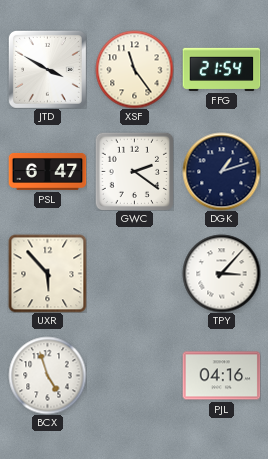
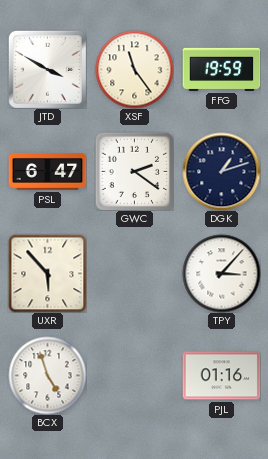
FFG: 21:54 -> 19:59 (221, 69)
PJL: 04:16 -> 01:16 (221, 376)
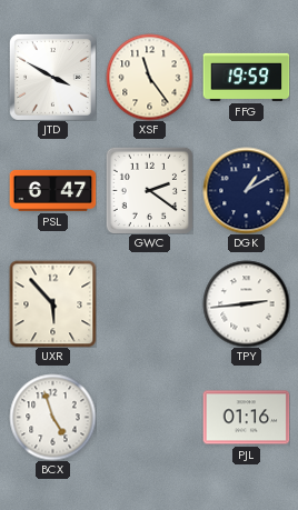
DGK: 1:12 -> 1:10 (246, 190)
TPY: 3:07 -> 2:44 (246, 303)
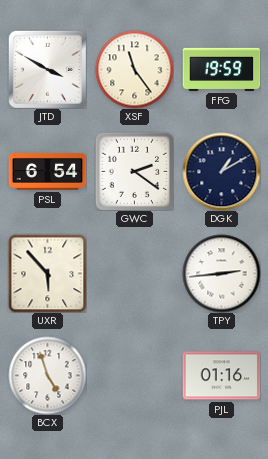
PSL: 6:47 -> 6:54 (47, 171)
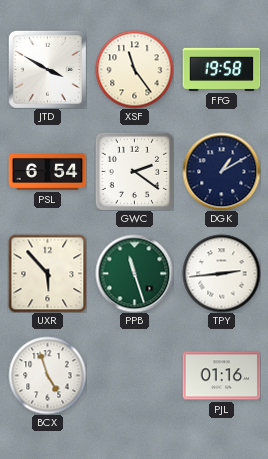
FFG: 19:59 -> 19:58 (221, 69)
PPB: none -> 11:27 (134, 273)
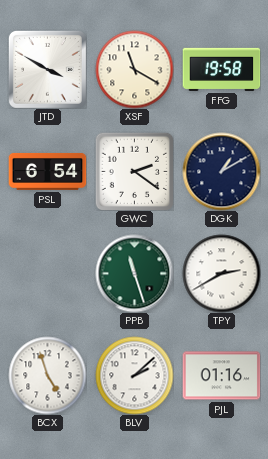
XSF: 11:24 -> 11:20 (134, 69)
UXR: 5:53 -> none (47, 273)
TPY: 2:44 -> 2:40 (221, 273)
BLV: none -> 2:08 (134, 375)
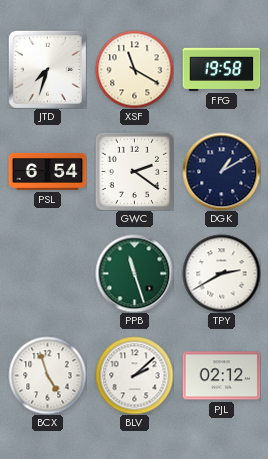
JTD: 3:50 -> 7:33 (47, 69)
PJL: 01:16 -> 02:12 (221, 376)
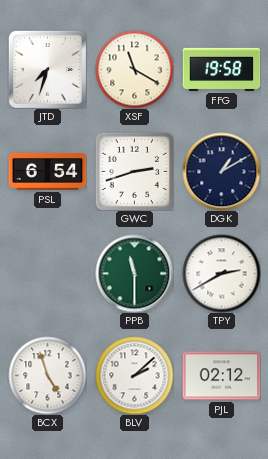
GWC: 2:21 -> 2:42 (134, 171)
PPB: 11:27 -> 11:30 (134, 273)
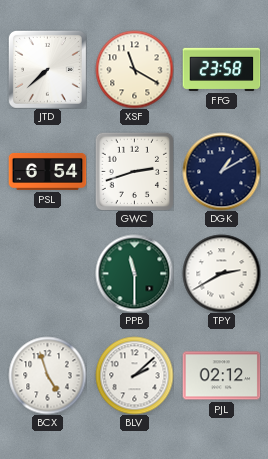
JTD: 7:33 -> 7:38 (47, 69)
FFG: 19:58 -> 23:58 (221, 69)
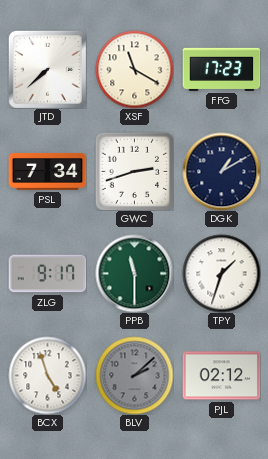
FFG: 23:58 -> 17:23 (221, 69)
PSL: 6:54 -> 7:34 (47, 171)
ZLG: none -> 9:17 (47, 274)
TPY: 2:40 -> 1:33 (221, 273)
BLV dial: white -> grey (134, 375)
